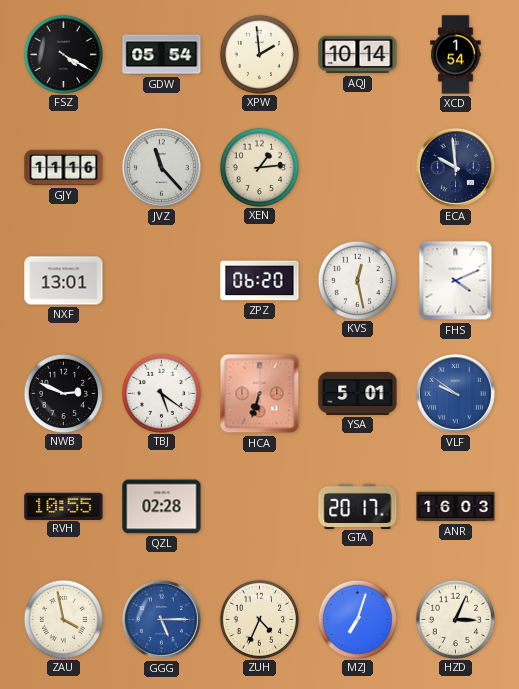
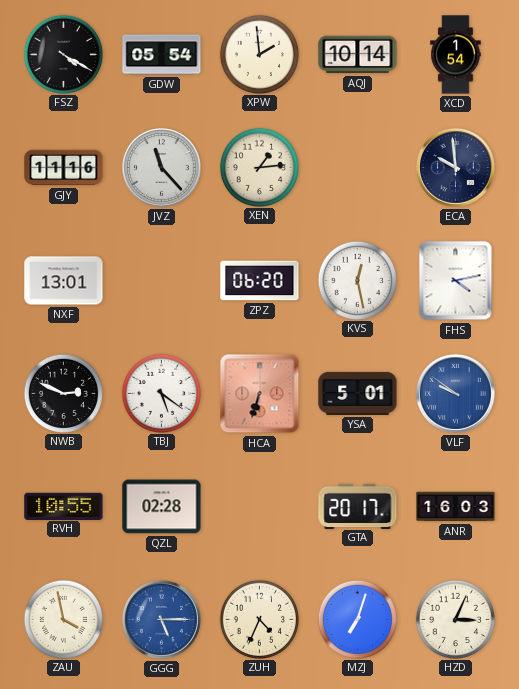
FHS: 4:11 -> 4:13 (456, 281)
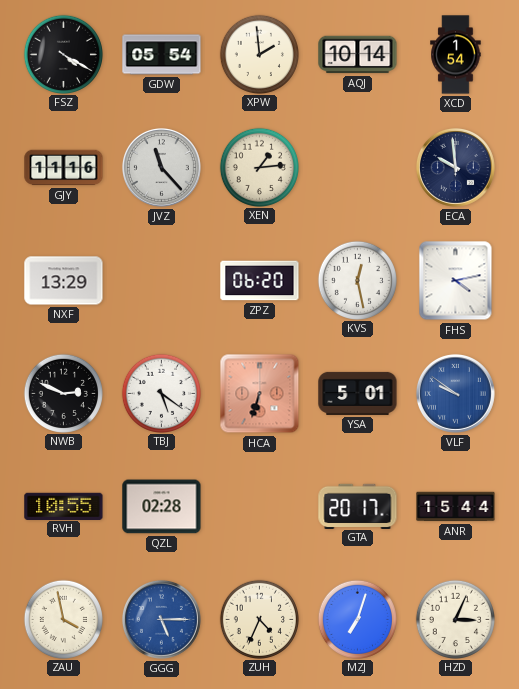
NXF: 13:01 -> 13:29 (64, 281)
ANR: 16:03 -> 15:44 (456, 507)
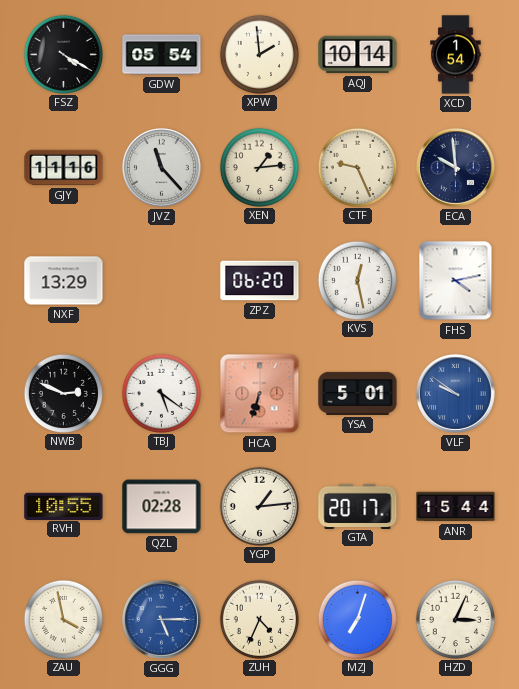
CTF: none -> 9:26 (357, 167)
YGP: none -> 1:14 (259, 506)
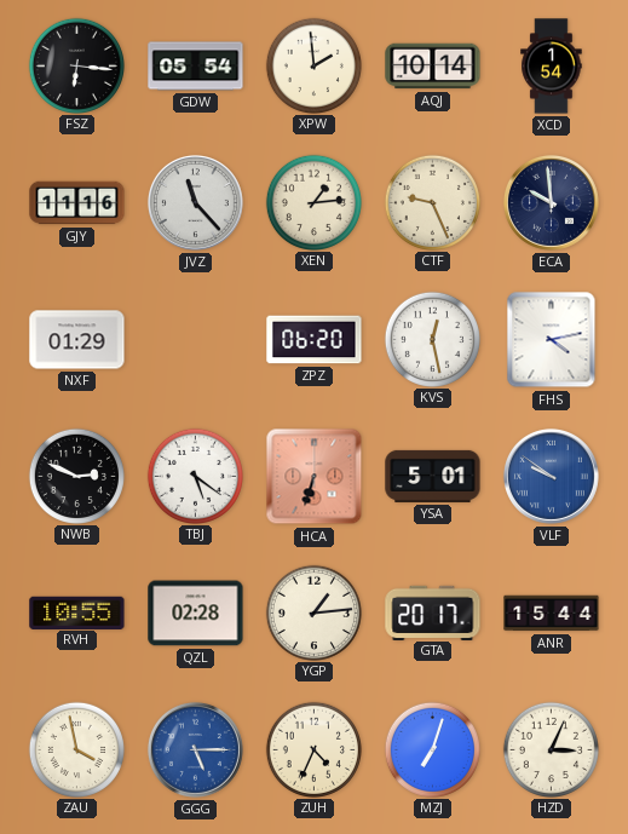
FSZ: 4:20 -> 6:16 (76, 65)
NXF: 13:29 -> 01:29 (77, 340)
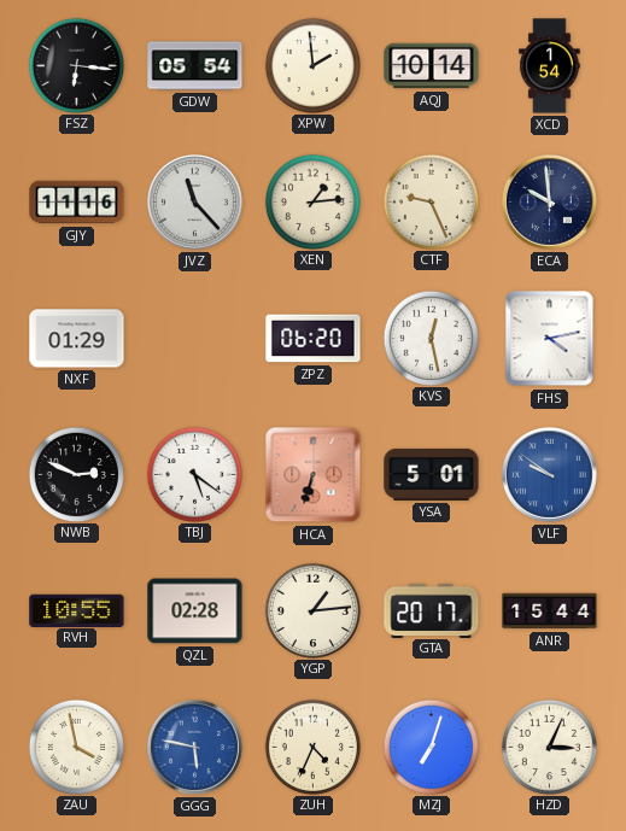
GGG: 5:15 -> 5:47 (194, 747)
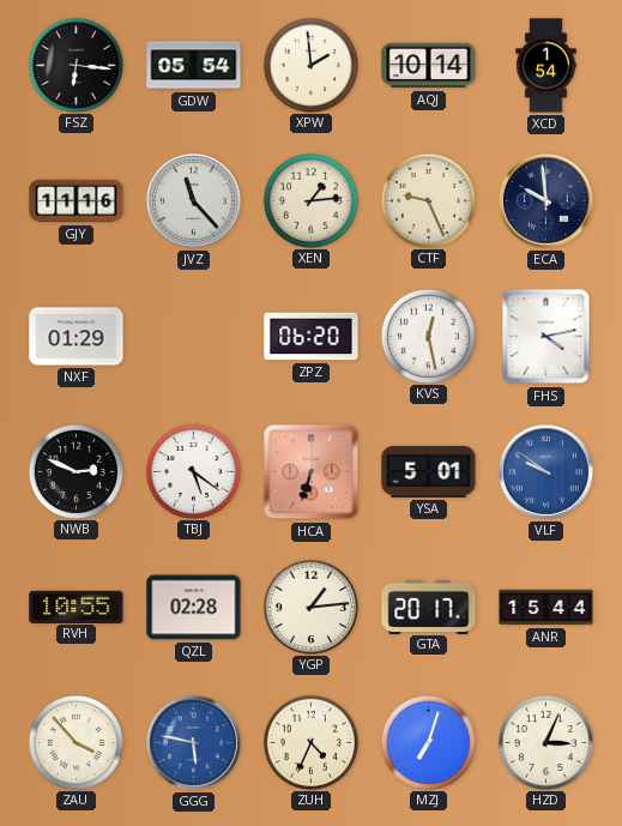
ZAU: 3:58 -> 3:53 (76, 742)
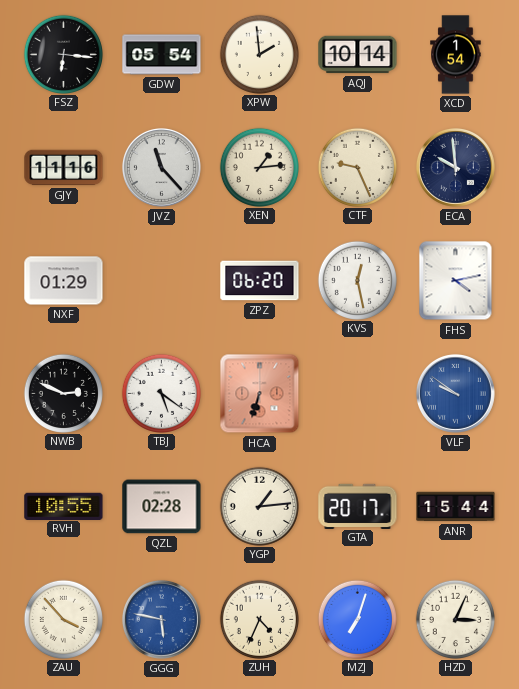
YSA: 5:01 -> none (429, 471)
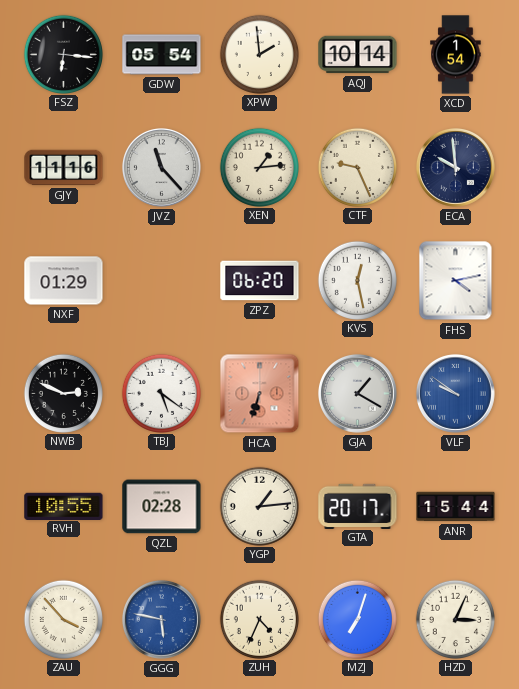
GJA: none -> 1:20 (357, 393)
